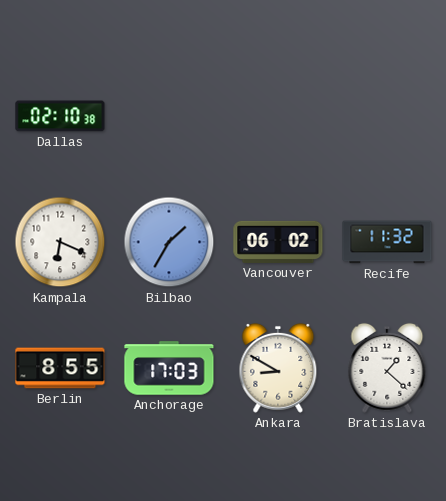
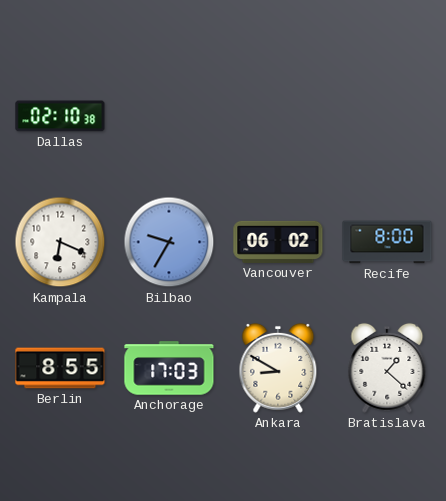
Bilbao: 1:35 -> 9:35 (169, 242)
Recife: 11:32 -> 8:00 (387, 242)
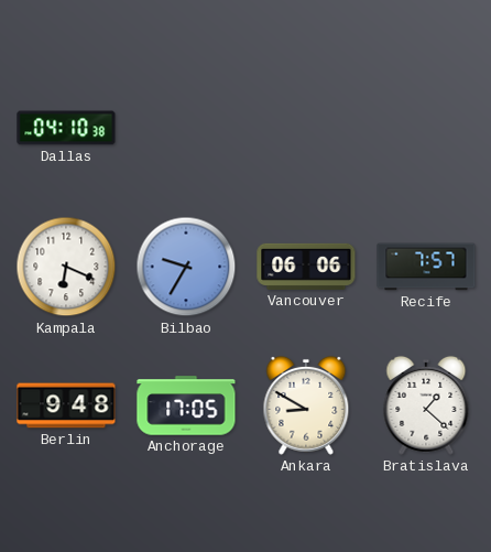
Dallas: 02:10 -> 04:10 (66, 128)
Vancouver: 06:02 -> 06:06 (306, 267)
Recife: 8:00 -> 7:57 (426, 267)
Berlin: 8:55 -> 9:48 (66, 405)
Anchorage: 17:03 -> 17:05 (186, 405)
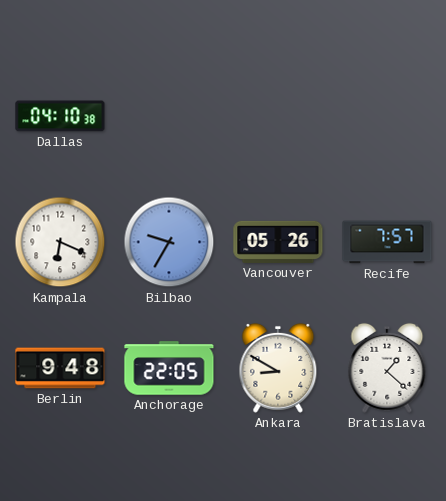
Vancouver: 06:06 -> 05:26 (278, 242)
Anchorage: 17:05 -> 22:05 (169, 368)
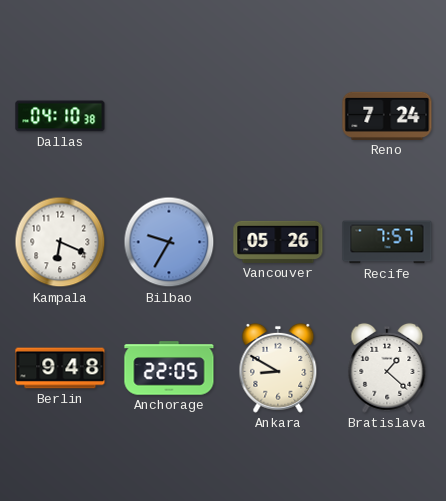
Reno: none -> 7:24 (387, 116)
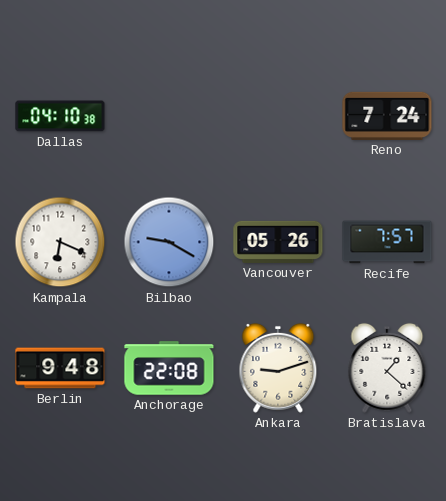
Bilbao: 9:35 -> 9:20 (169, 242)
Anchorage: 22:05 -> 22:08 (169, 368)
Ankara: 8:50 -> 9:12 (278, 368)
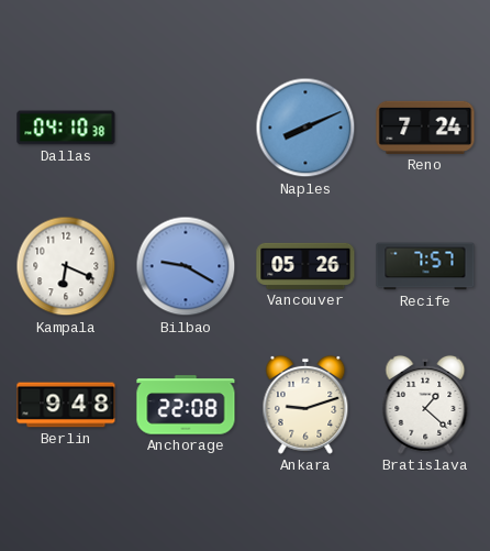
Naples: none -> 8:11 (305, 128)
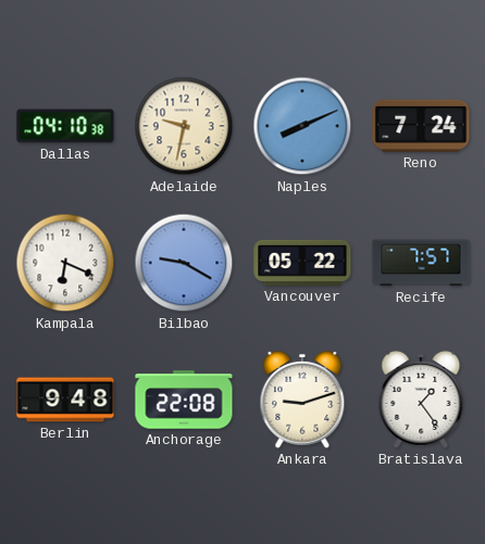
Adelaide: none -> 9:32 (184, 126)
Vancouver: 05:26 -> 05:22 (302, 263)
Bratislava: 1:22 -> 1:24 (421, 400)
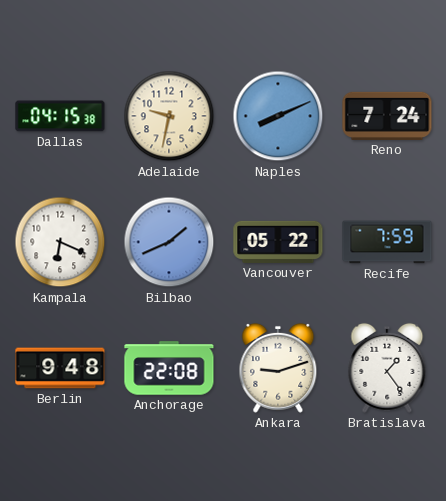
Dallas: 04:10 -> 04:15 (60, 116)
Bilbao: 9:20 -> 1:41 (169, 242)
Recife: 7:57 -> 7:59 (387, 242)
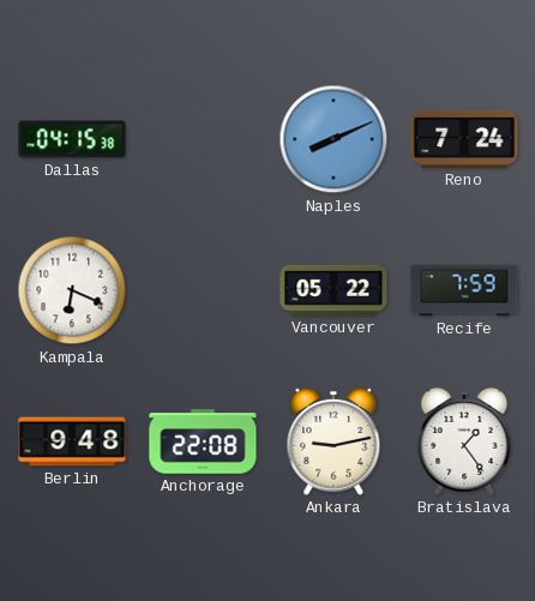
Adelaide: 9:32 -> none (169, 116)
Bilbao: 1:41 -> none (169, 242)
Ankara: 9:12 -> 9:13 (333, 441)
